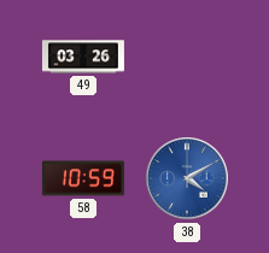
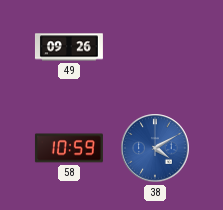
49: 03:26 -> 09:26 (69, 47)
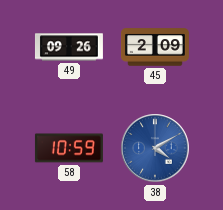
45: none -> 2:09 (155, 47)
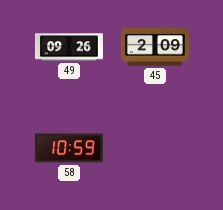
38: 4:10 -> none (155, 148)
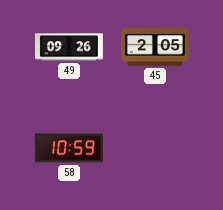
45: 2:09 -> 2:05 (155, 47)
